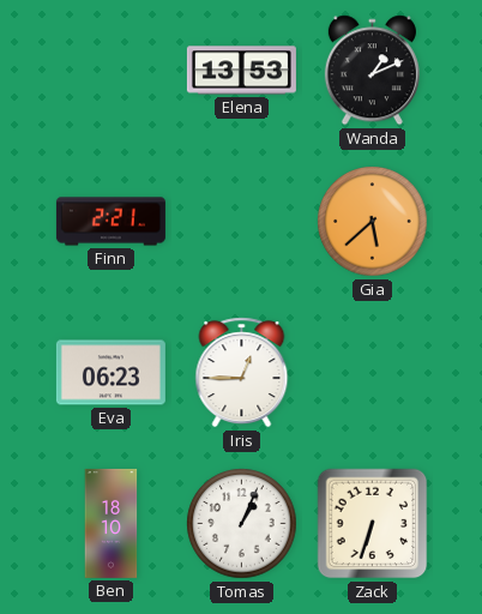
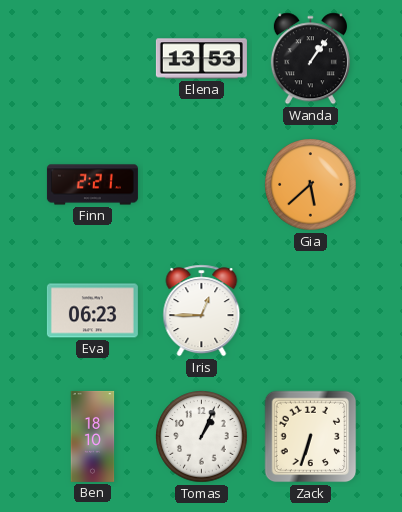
Wanda: 1:11 -> 1:06 (310, 59)
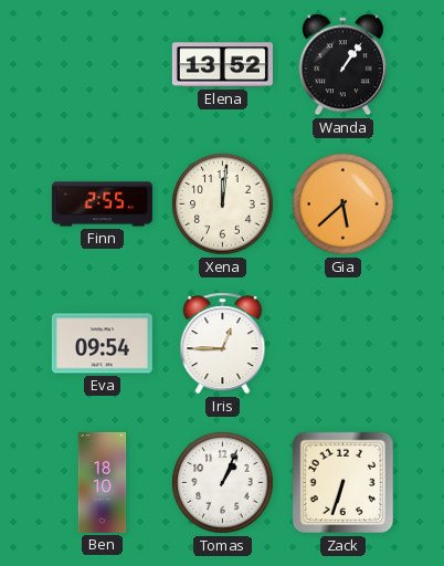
Elena: 13:53 -> 13:52 (222, 65)
Finn: 2:21 -> 2:55 (102, 205)
Xena: none -> 12:01 (223, 205)
Eva: 06:23 -> 09:54 (102, 344)
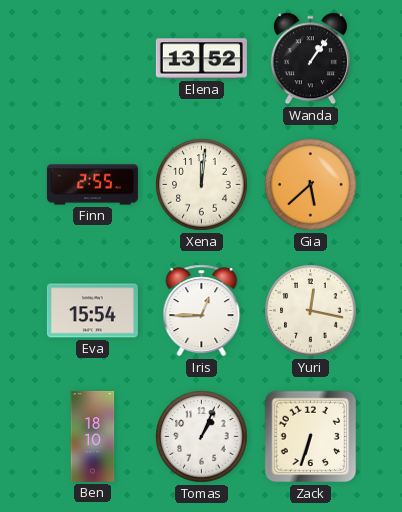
Eva: 09:54 -> 15:54 (92, 311)
Yuri: none -> 12:17 (311, 311)
